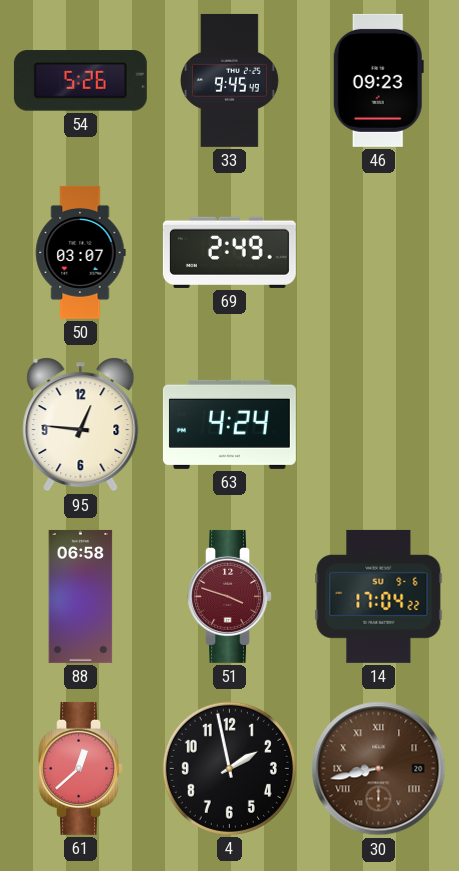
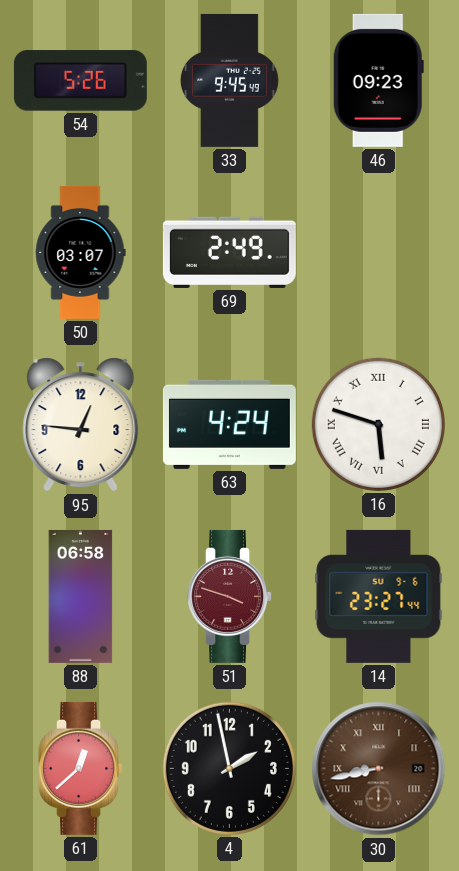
16: none -> 5:48 (378, 424)
14: 17:04 -> 23:27 (379, 596)
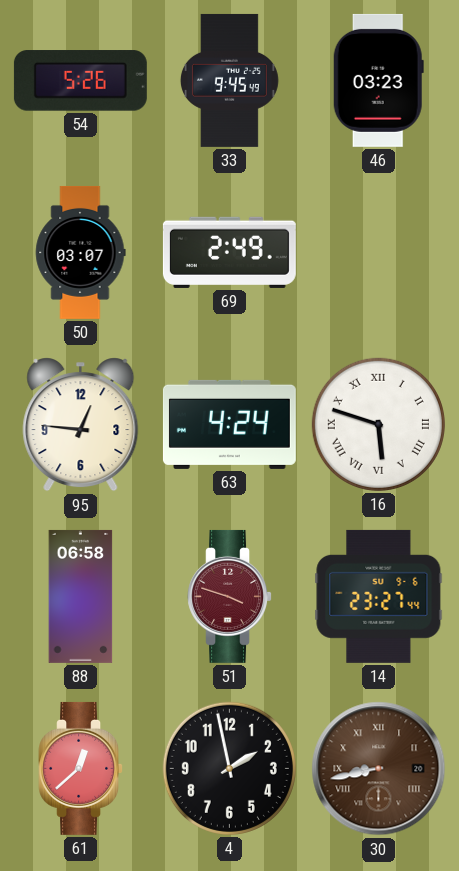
46: 09:23 -> 03:23 (378, 80)
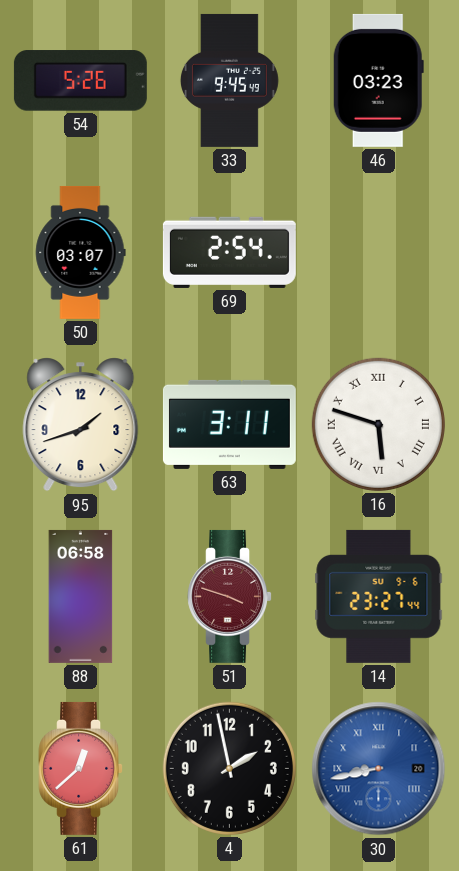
69: 2:49 -> 2:54 (229, 252)
95: 12:46 -> 1:42 (81, 425)
63: 4:24 -> 3:11 (229, 424)
30 dial: brown -> blue (379, 769)
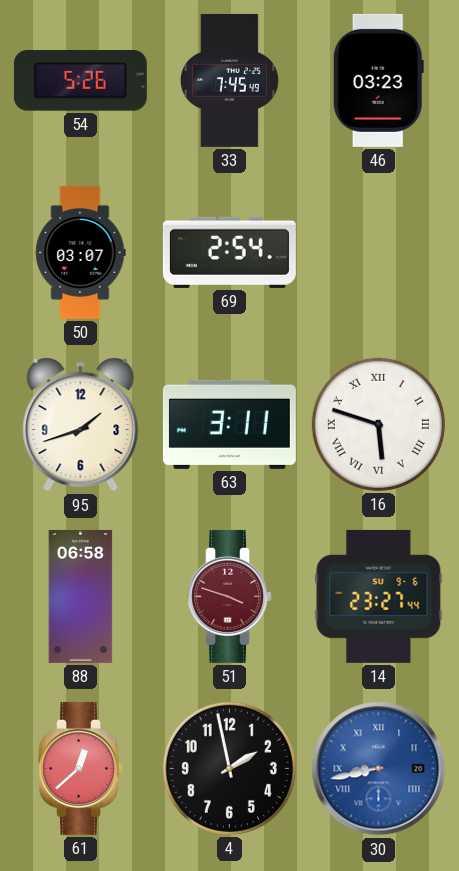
33: 9:45 -> 7:45 (229, 80)
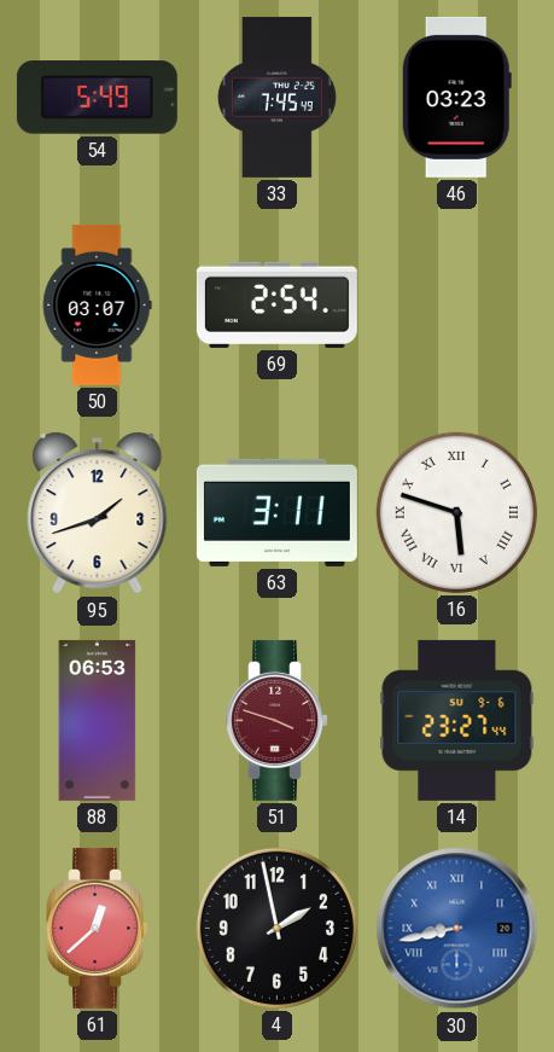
54: 5:26 -> 5:49 (97, 98)
88: 06:58 -> 06:53 (98, 720)
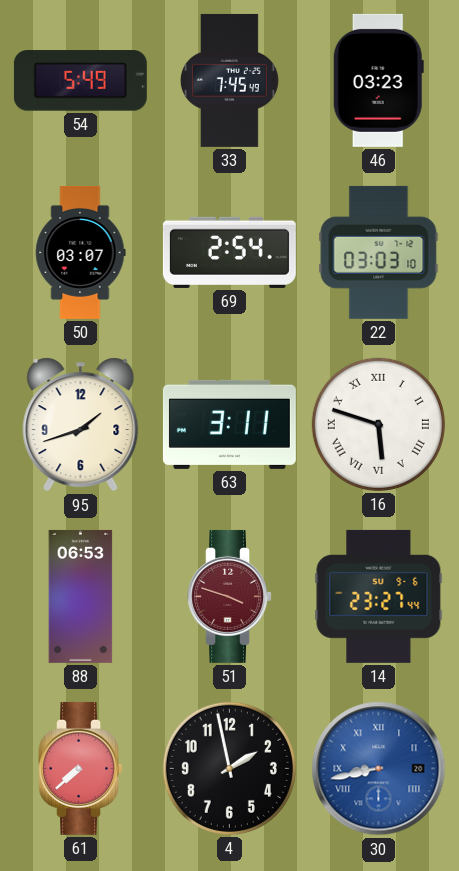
22: none -> 03:03 (379, 252)
61: 12:38 -> 7:38 (81, 768)
